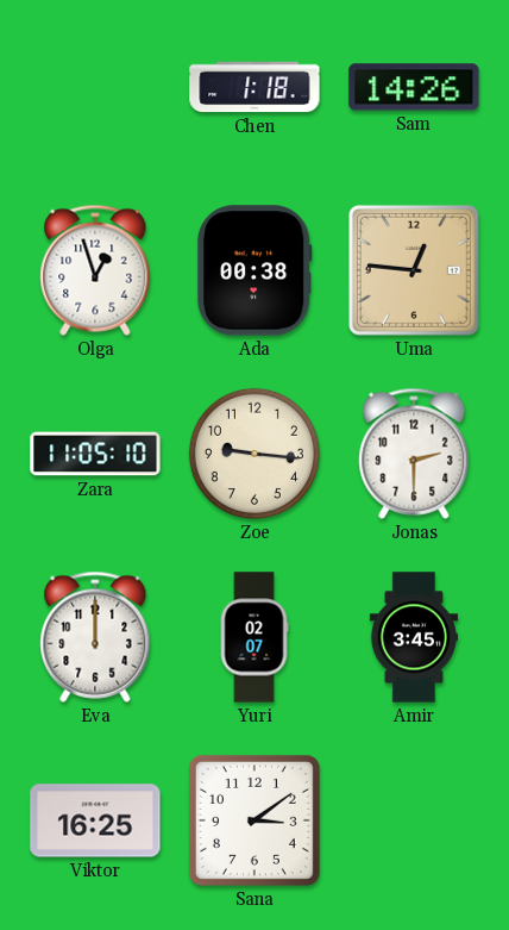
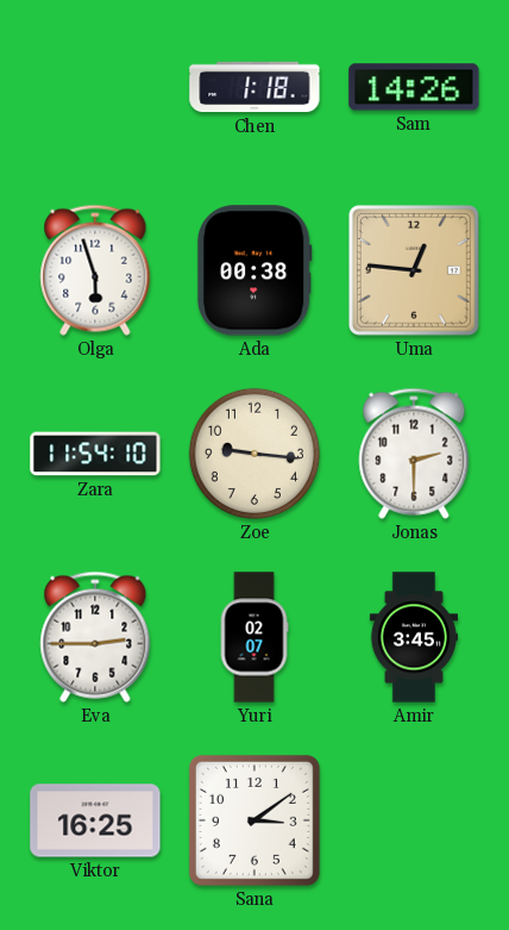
Olga: 12:57 -> 5:57 (95, 270)
Zara: 11:05 -> 11:54 (95, 454)
Eva: 12:00 -> 2:45 (95, 637)
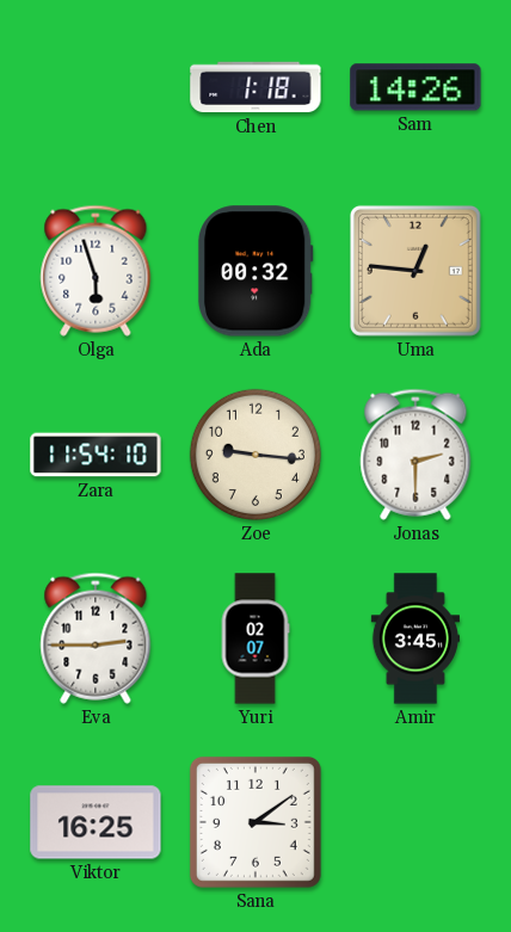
Ada: 00:38 -> 00:32 (257, 271)
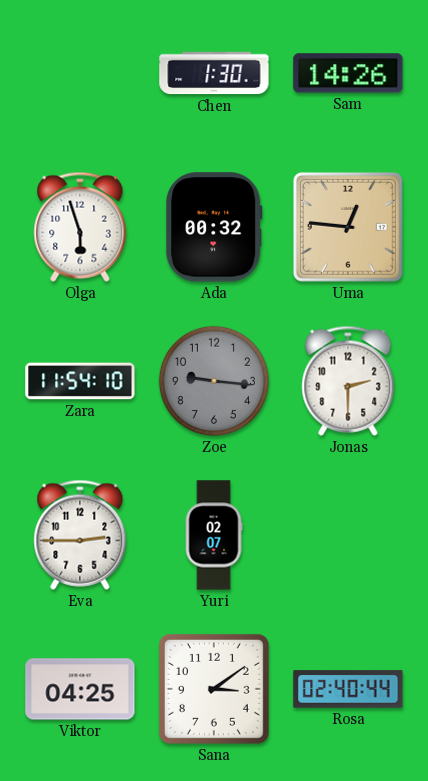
Chen: 1:18 -> 1:30 (214, 73)
Zoe dial: cream -> grey (214, 381)
Amir: 3:45 -> none (414, 638)
Viktor: 16:25 -> 04:25 (80, 689)
Rosa: none -> 02:40 (348, 689)
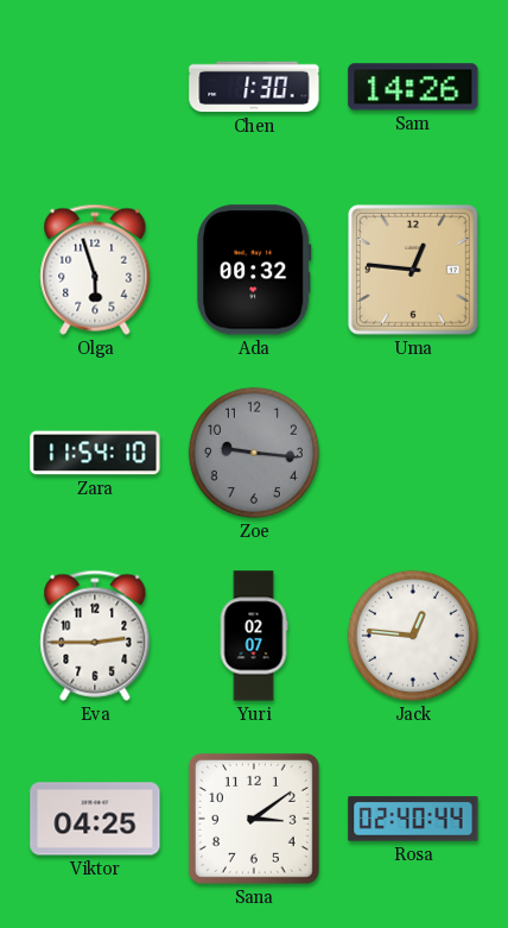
Jonas: 2:30 -> none (348, 381)
Jack: none -> 12:46 (413, 636)
